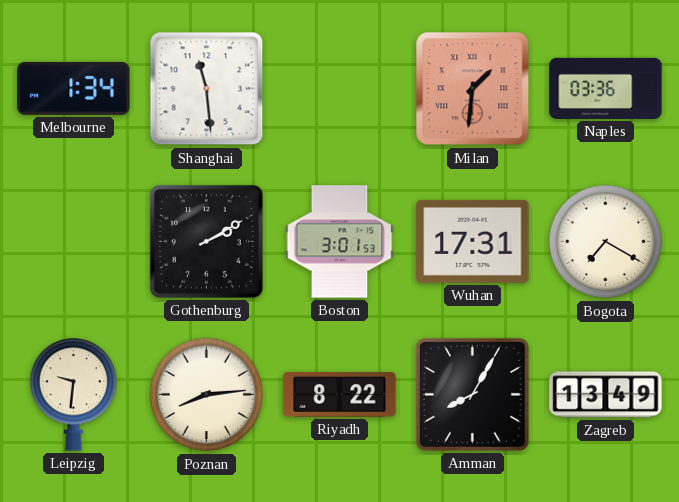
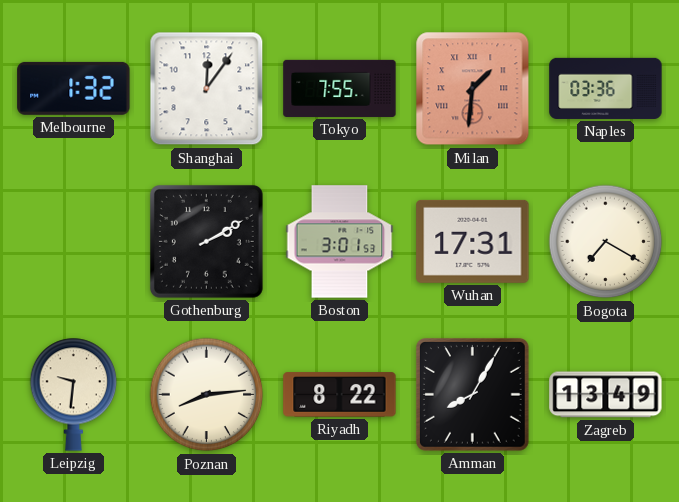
Melbourne: 1:34 -> 1:32 (74, 88)
Shanghai: 11:29 -> 12:06 (207, 89)
Tokyo: none -> 7:55 (340, 88)
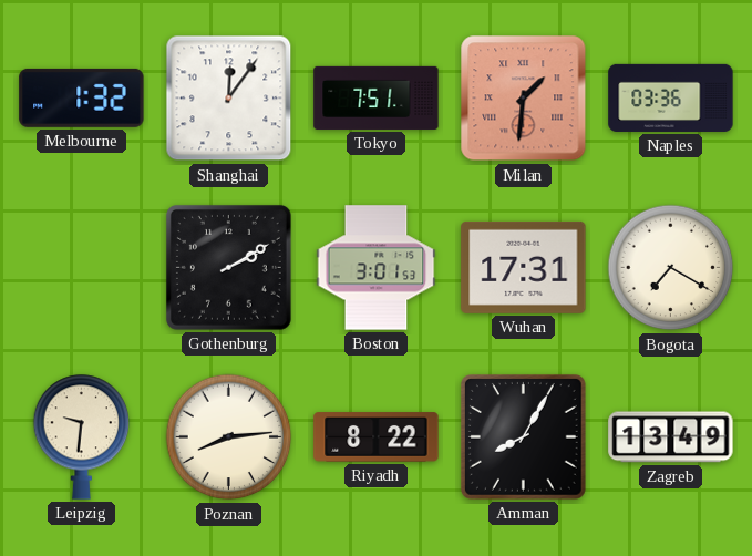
Tokyo: 7:55 -> 7:51 (377, 97)
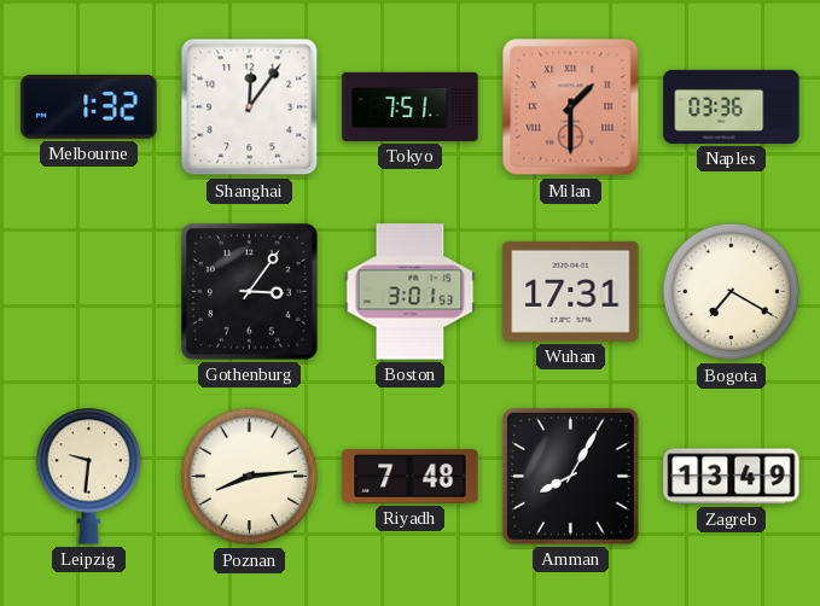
Milan: 1:31 -> 1:30 (571, 107)
Gothenburg: 2:10 -> 3:06 (249, 291)
Riyadh: 8:22 -> 7:48 (411, 477)
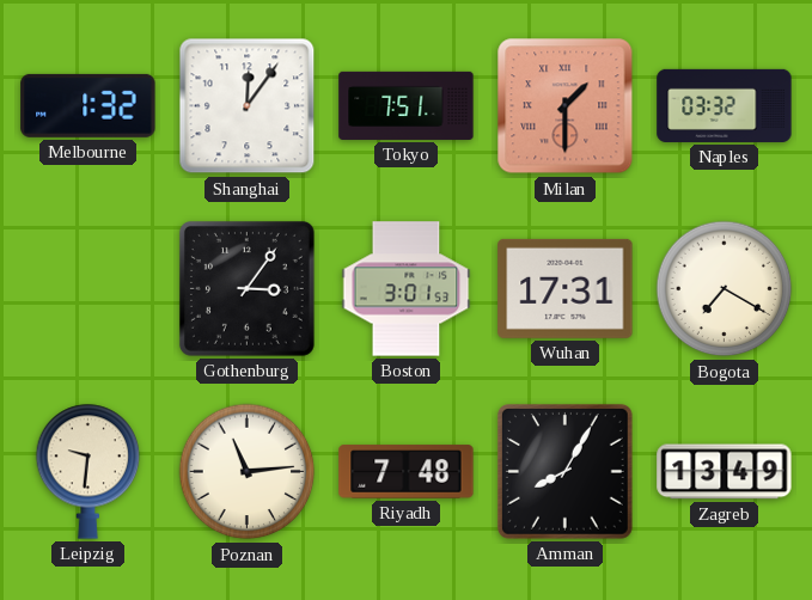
Naples: 03:36 -> 03:32 (725, 105)
Poznan: 8:14 -> 11:14 (248, 472)
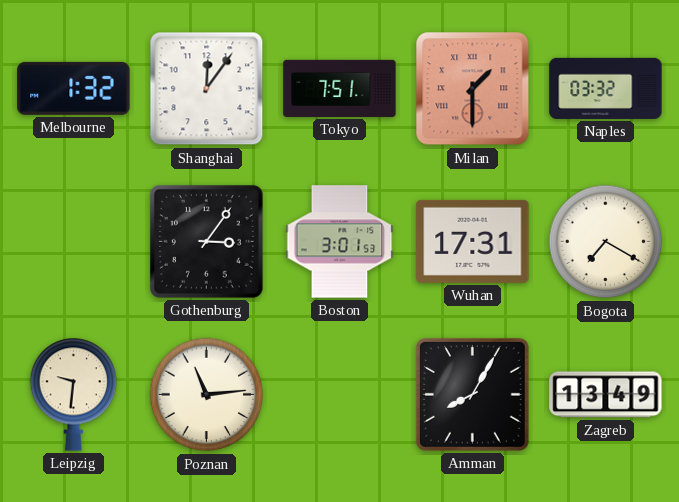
Riyadh: 7:48 -> none (407, 472)
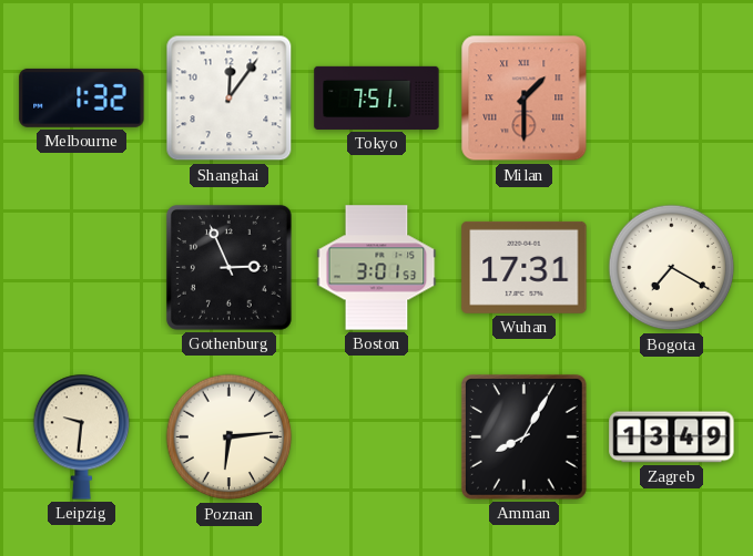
Naples: 03:32 -> none (606, 88)
Gothenburg: 3:06 -> 2:56 (228, 267)
Poznan: 11:14 -> 6:14 (230, 437)
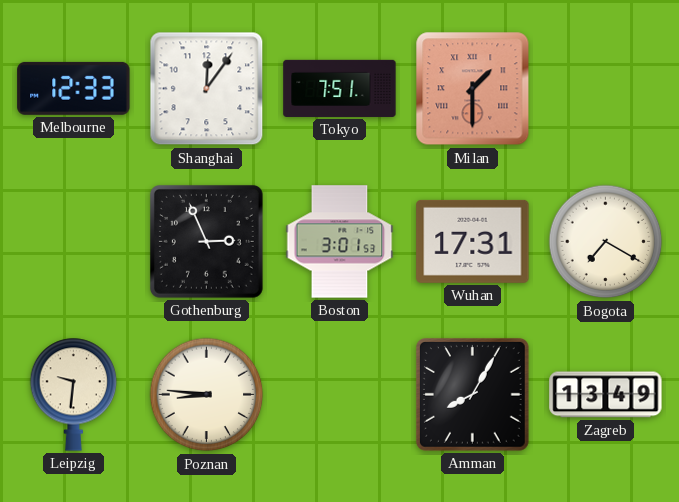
Melbourne: 1:32 -> 12:33 (74, 88)
Poznan: 6:14 -> 8:46 (207, 395)
